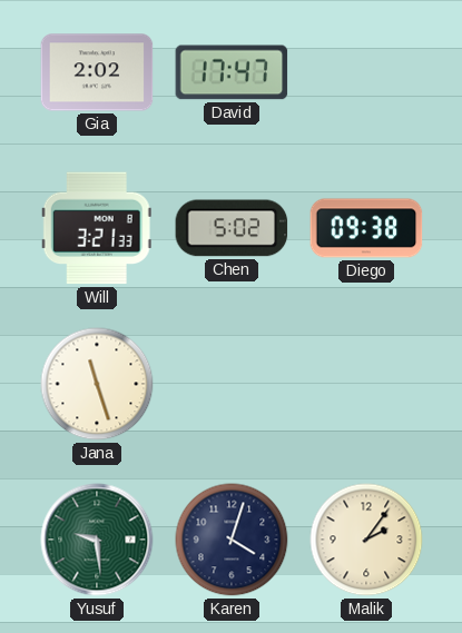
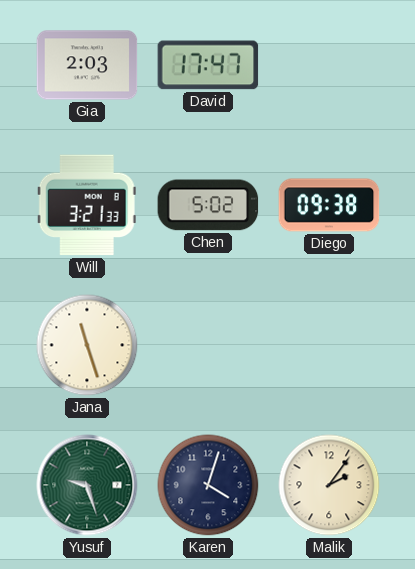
Gia: 2:02 -> 2:03 (87, 65)
Yusuf: 9:29 -> 9:27 (87, 485)
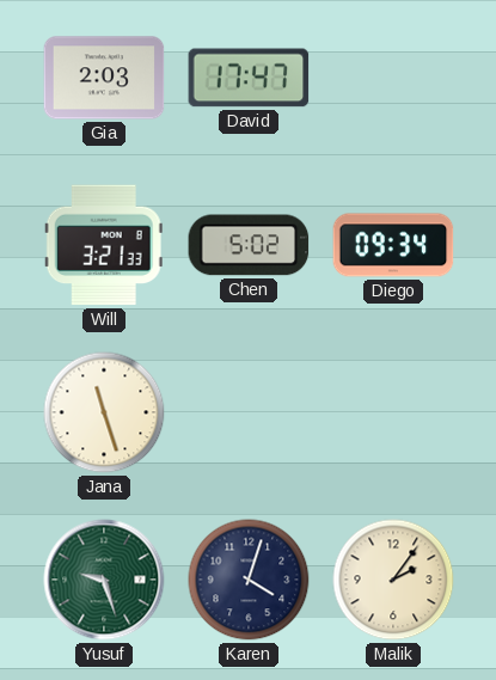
Diego: 09:38 -> 09:34 (393, 245)
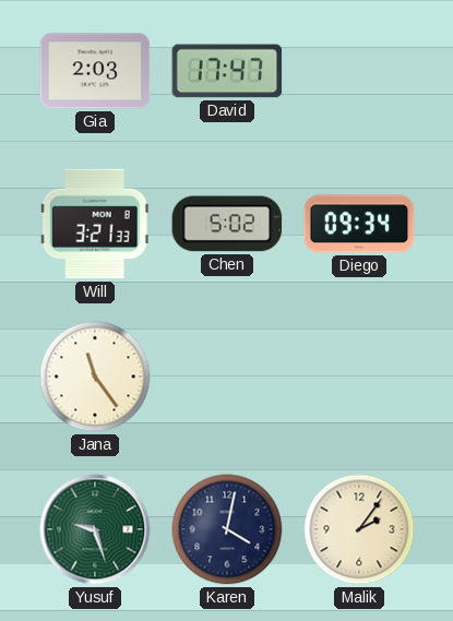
Jana: 11:27 -> 11:24 (95, 377)
Karen: 4:03 -> 4:02 (227, 529)
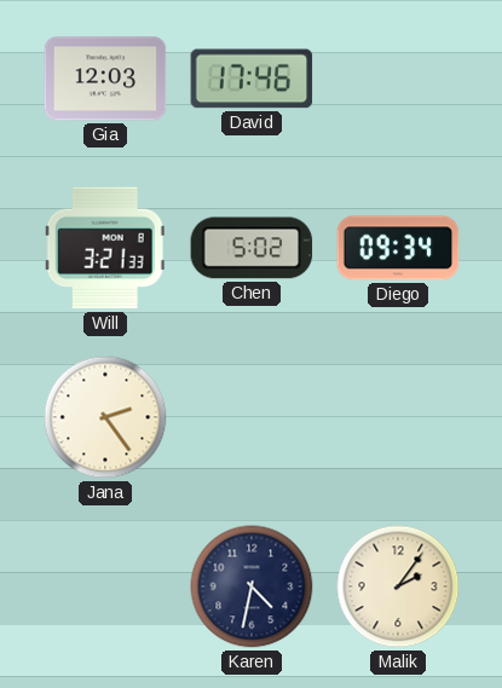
Gia: 2:03 -> 12:03 (105, 79)
David: 17:47 -> 17:46 (252, 79)
Jana: 11:24 -> 2:24 (105, 417)
Yusuf: 9:27 -> none (95, 529)
Karen: 4:02 -> 4:32 (252, 586)
